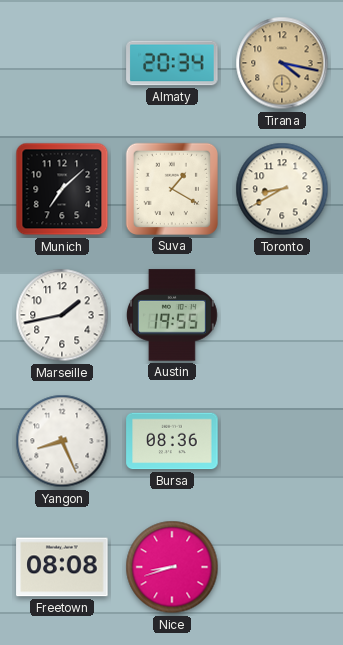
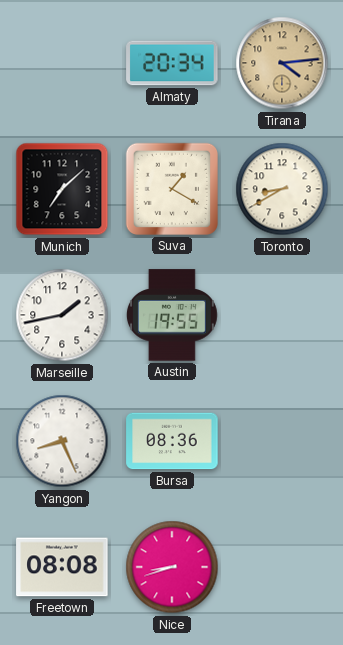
Tirana: 4:17 -> 4:14 (282, 63)
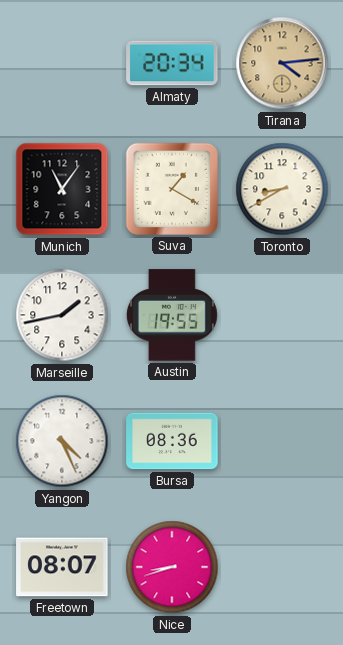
Munich: 7:08 -> 11:06 (62, 189)
Yangon: 8:26 -> 4:26 (62, 441)
Freetown: 08:08 -> 08:07 (62, 567)
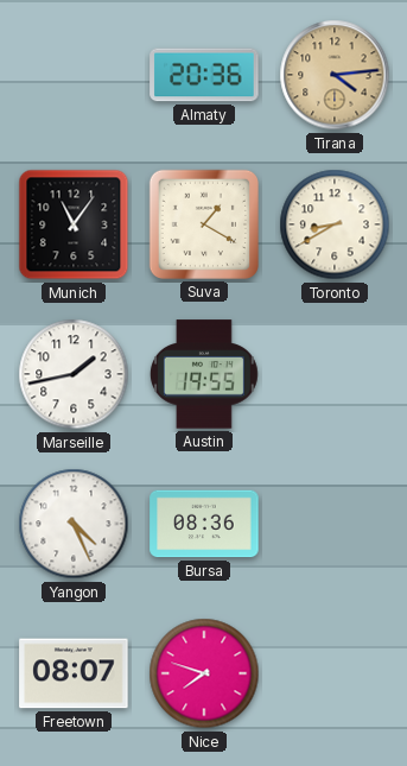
Almaty: 20:34 -> 20:36 (204, 75)
Nice: 8:42 -> 7:48 (204, 673)
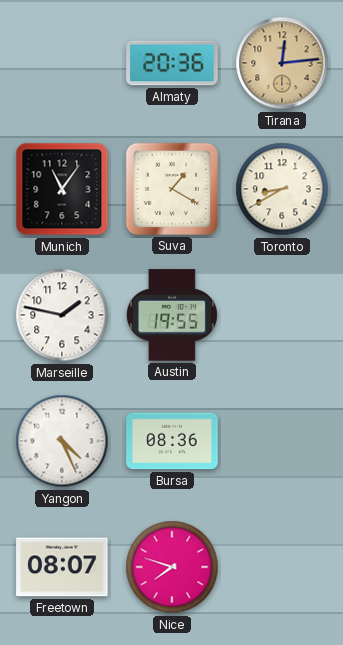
Tirana: 4:14 -> 12:14 (282, 63)
Marseille: 1:43 -> 1:47 (62, 315)
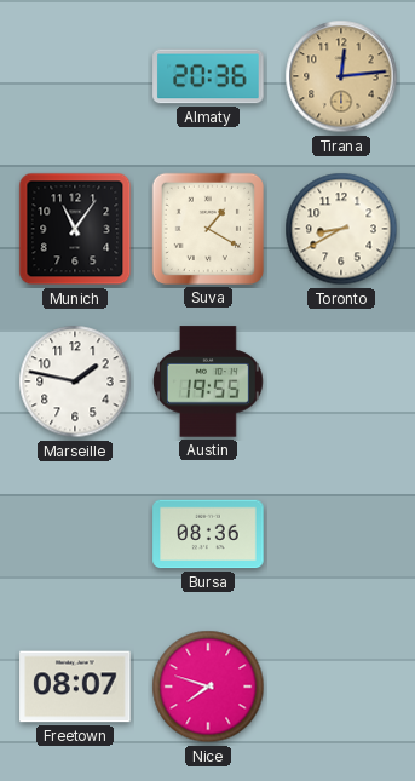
Yangon: 4:26 -> none (62, 441)
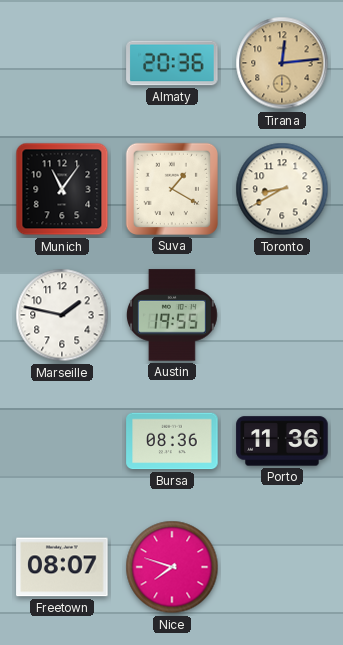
Porto: none -> 11:36 (282, 441)
